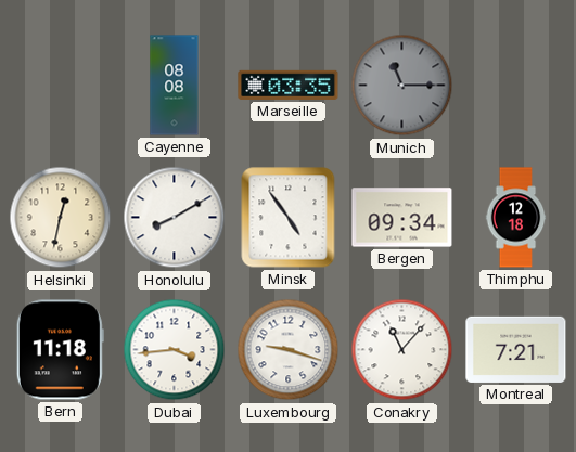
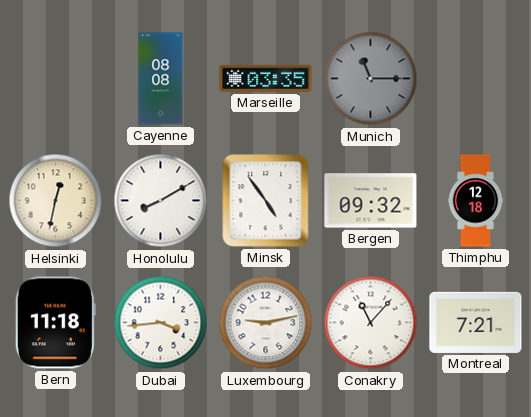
Bergen: 09:34 -> 09:32 (371, 201)
Luxembourg: 9:18 -> 9:13 (266, 323)
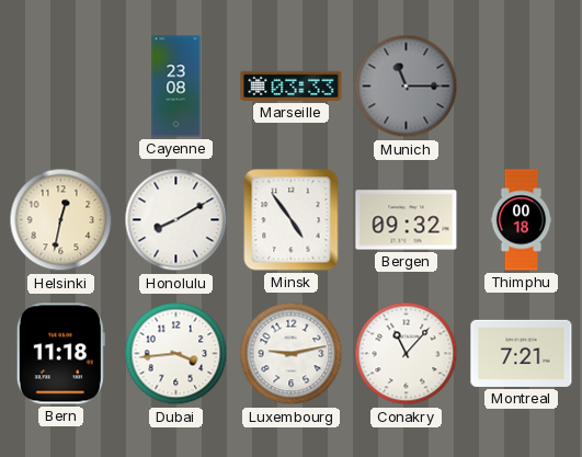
Cayenne: 08:08 -> 23:08 (176, 87)
Marseille: 03:35 -> 03:33 (292, 85)
Thimphu: 12:18 -> 00:18 (522, 220)
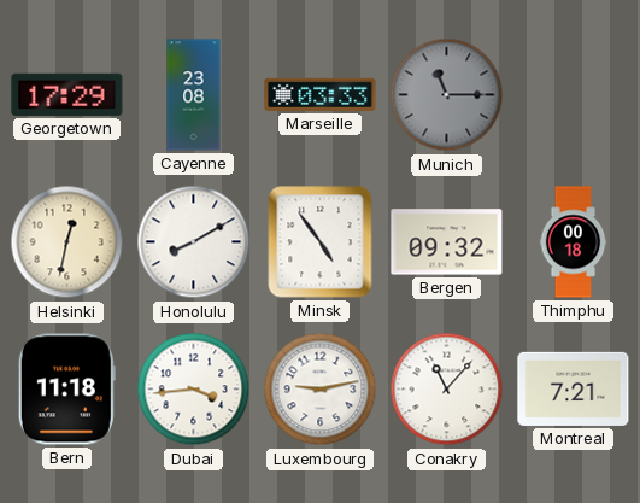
Georgetown: none -> 17:29 (67, 94)
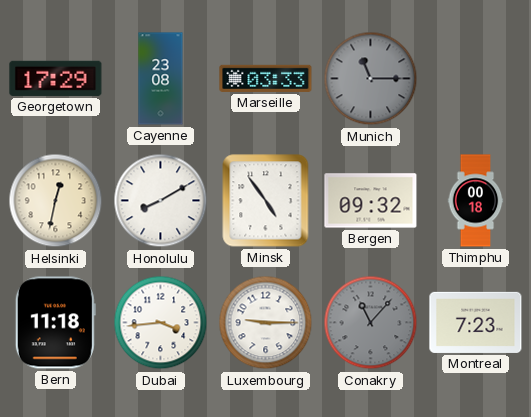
Luxembourg: 9:13 -> 9:15 (266, 323)
Conakry dial: white -> grey (371, 323)
Montreal: 7:21 -> 7:23 (476, 322)
